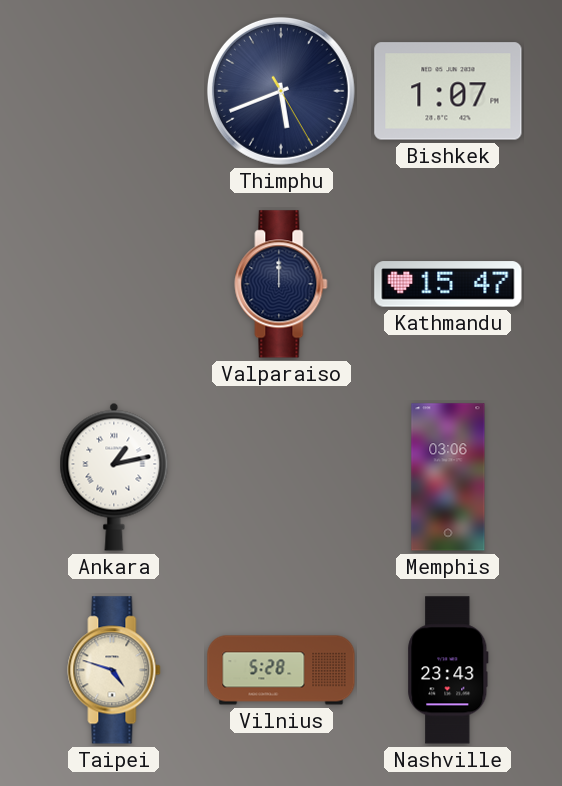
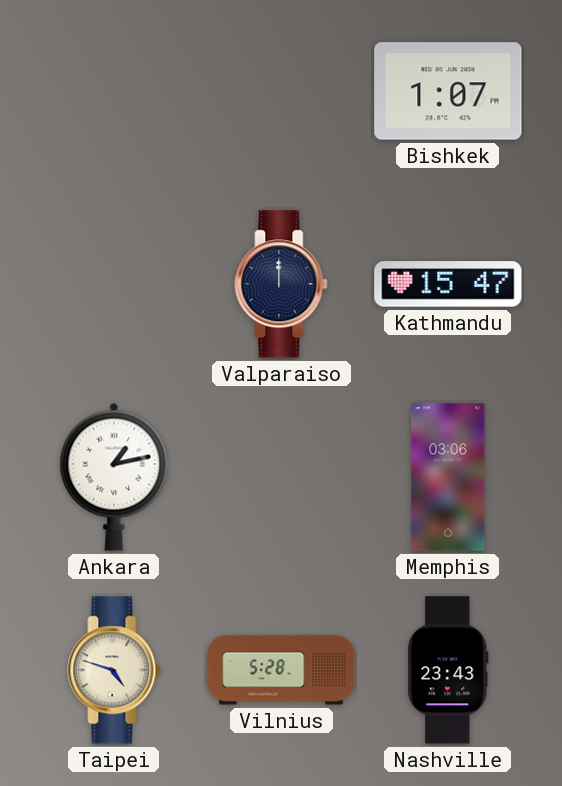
Thimphu: 5:41 -> none (281, 91)
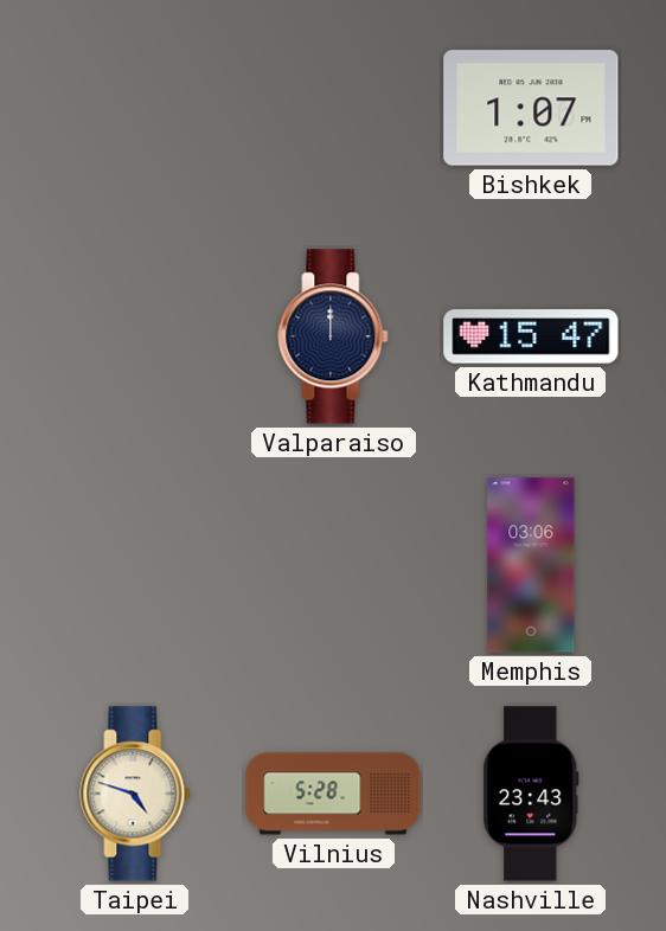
Ankara: 1:13 -> none (114, 477)
